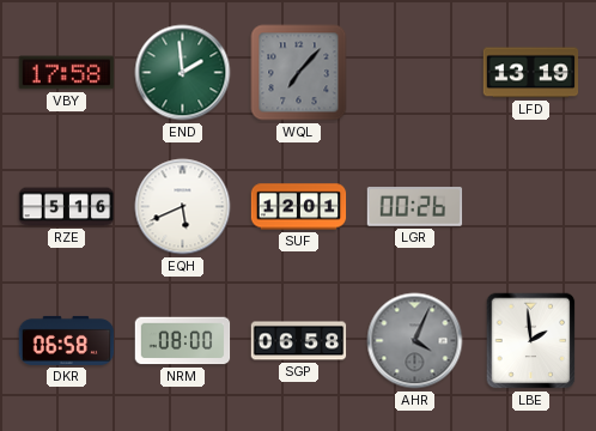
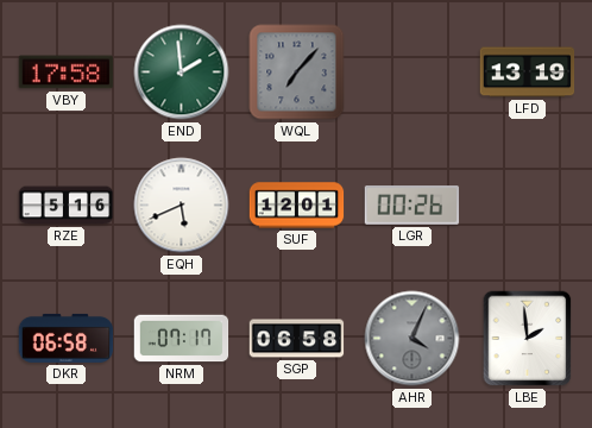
NRM: 08:00 -> 07:17 (182, 339)
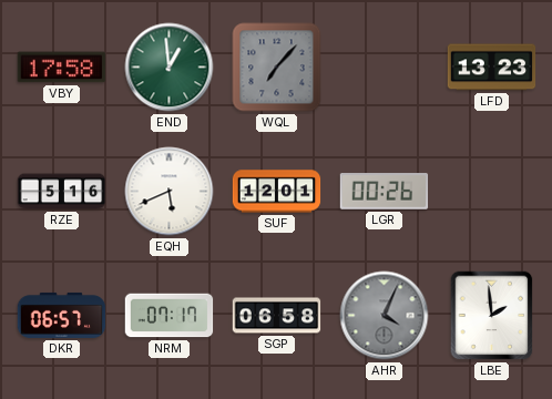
END: 1:59 -> 12:59 (170, 68)
LFD: 13:19 -> 13:23 (492, 68)
DKR: 06:58 -> 06:57 (62, 315)
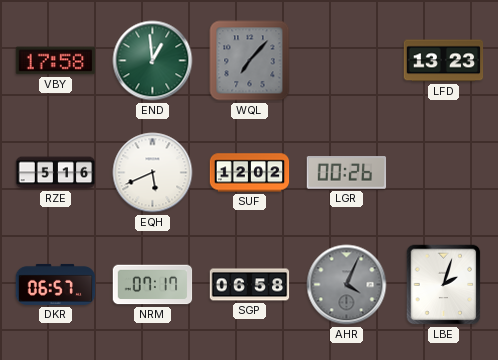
SUF: 12:01 -> 12:02 (250, 173)
LBE: 1:59 -> 2:03 (444, 285)
